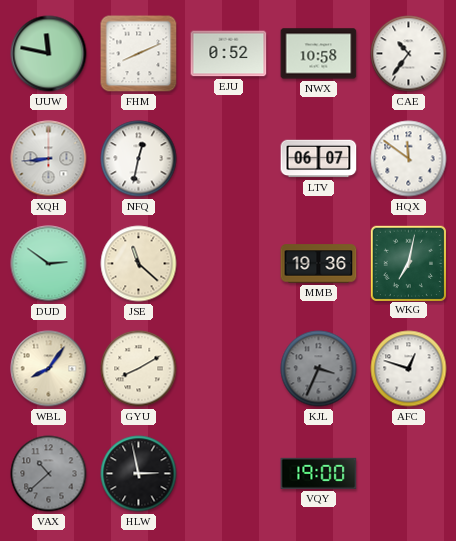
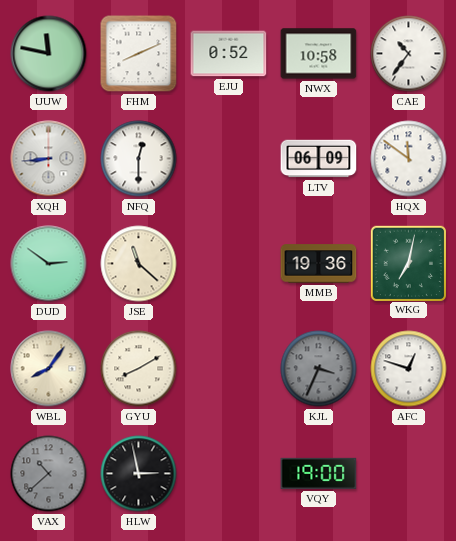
NFQ: 12:32 -> 12:30 (139, 159)
LTV: 06:07 -> 06:09 (319, 159)
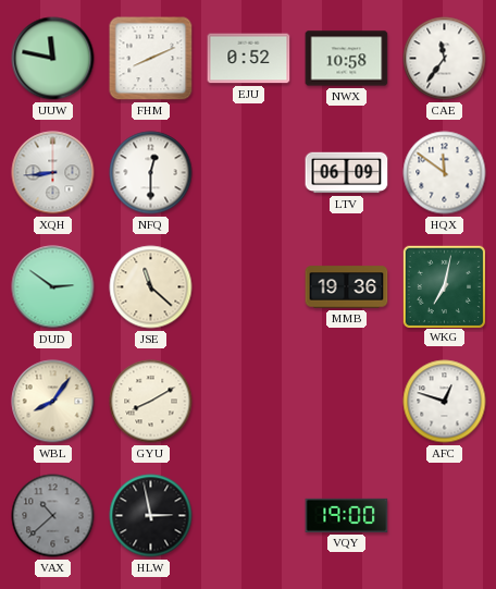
CAE: 10:36 -> 11:36 (445, 59)
KJL: 3:34 -> none (319, 369)
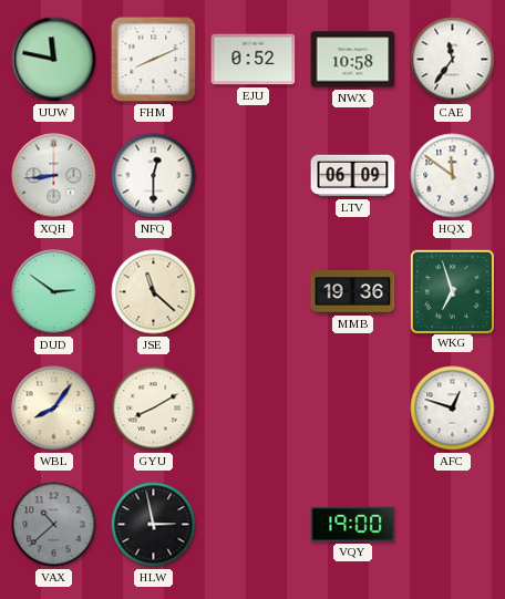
WKG: 7:02 -> 6:57 (453, 291)
